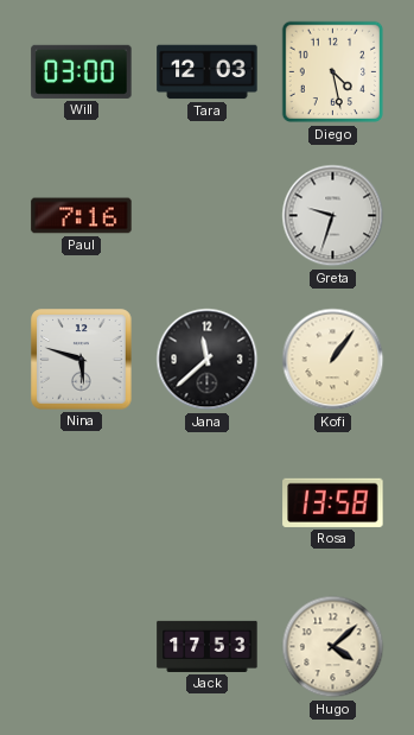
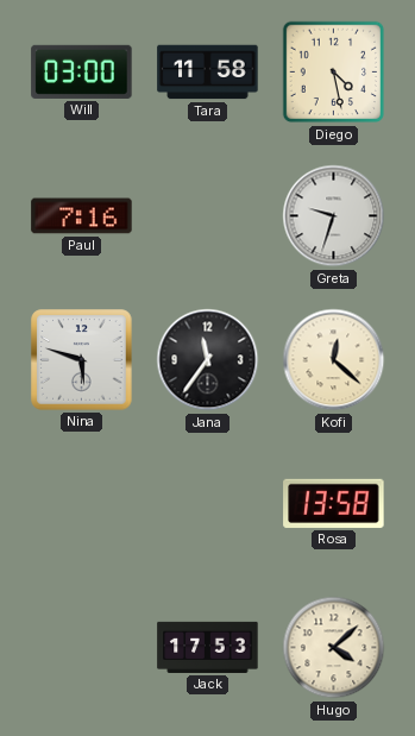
Tara: 12:03 -> 11:58 (208, 73)
Jana: 11:38 -> 11:36 (208, 360)
Kofi: 1:06 -> 12:22 (334, 360)
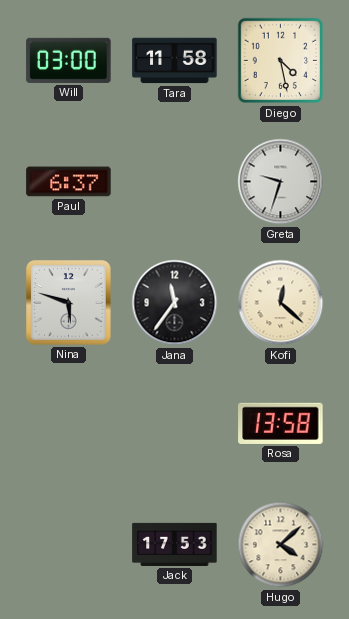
Paul: 7:16 -> 6:37 (69, 182)
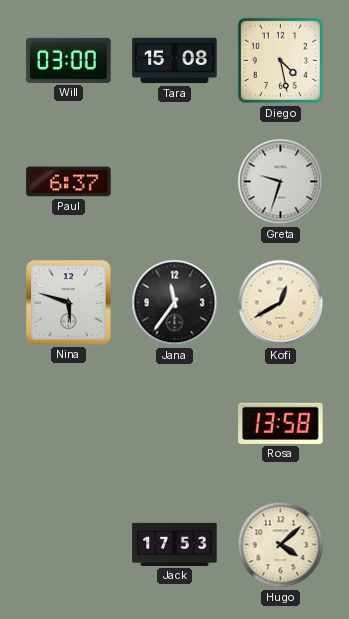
Tara: 11:58 -> 15:08 (175, 61)
Kofi: 12:22 -> 12:40 (281, 303)
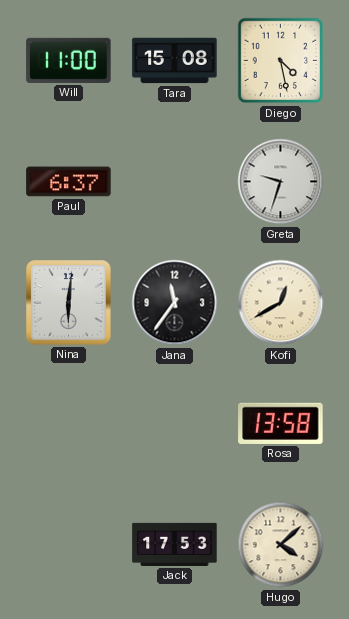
Will: 03:00 -> 11:00 (69, 60)
Nina: 5:48 -> 6:01 (69, 303)
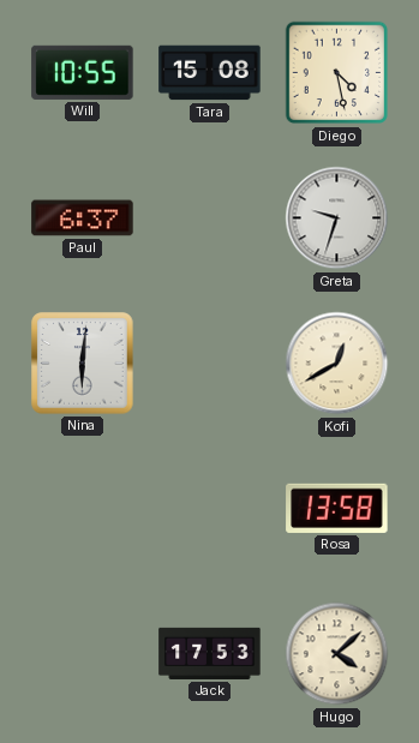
Will: 11:00 -> 10:55 (83, 72)
Jana: 11:36 -> none (175, 303)
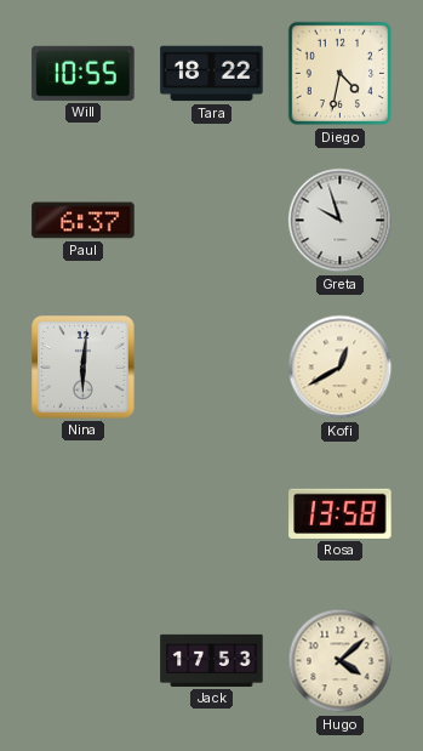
Tara: 15:08 -> 18:22 (212, 74)
Diego: 4:28 -> 4:32 (341, 74)
Greta: 9:33 -> 9:57 (341, 221)
